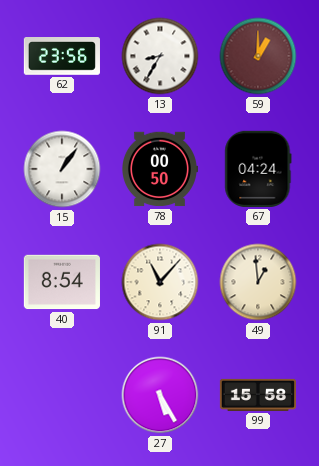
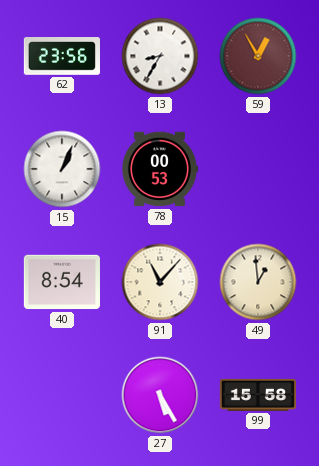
59: 1:00 -> 12:55 (258, 56)
15: 1:06 -> 1:04 (62, 169)
78: 00:50 -> 00:53 (160, 169)
67: 04:24 -> none (258, 169)
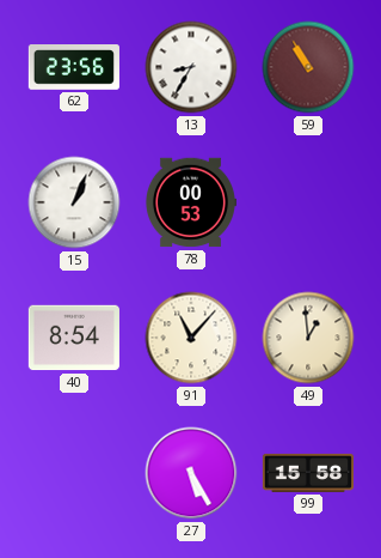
59: 12:55 -> 10:55 (308, 67)
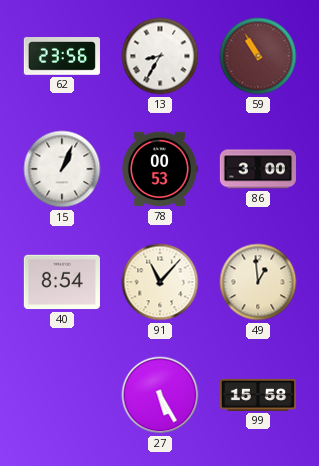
86: none -> 3:00 (257, 169)
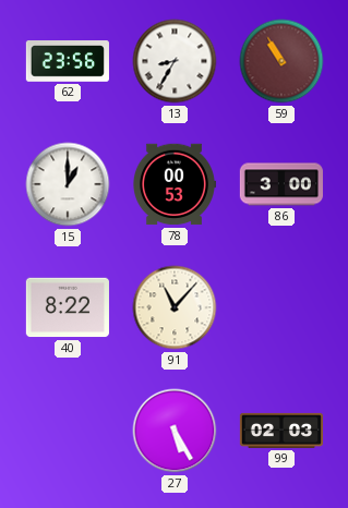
15: 1:04 -> 1:00 (68, 184)
40: 8:54 -> 8:22 (68, 307)
49: 12:59 -> none (258, 282)
99: 15:58 -> 02:03 (280, 431)
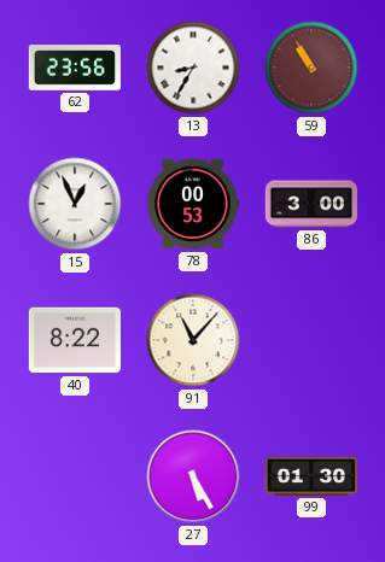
15: 1:00 -> 12:56 (75, 204)
99: 02:03 -> 01:30 (310, 476)
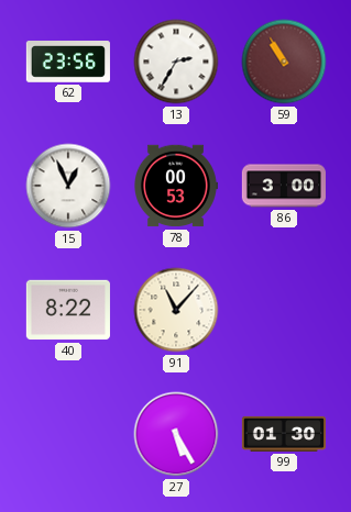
13: 8:35 -> 2:35 (176, 62)
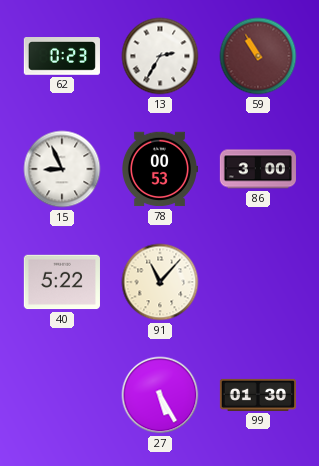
62: 23:56 -> 0:23 (62, 56)
15: 12:56 -> 8:56 (62, 169)
40: 8:22 -> 5:22 (62, 282)
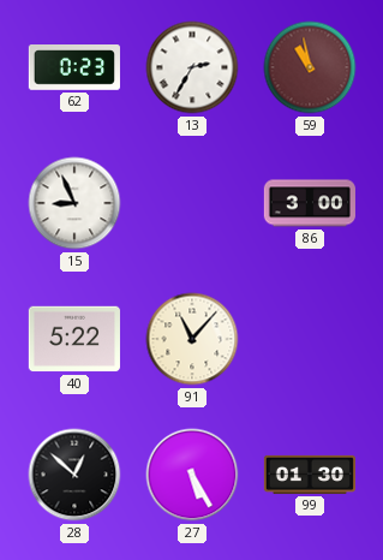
59: 10:55 -> 10:58 (310, 67)
78: 00:53 -> none (160, 169)
28: none -> 12:52 (74, 475)
